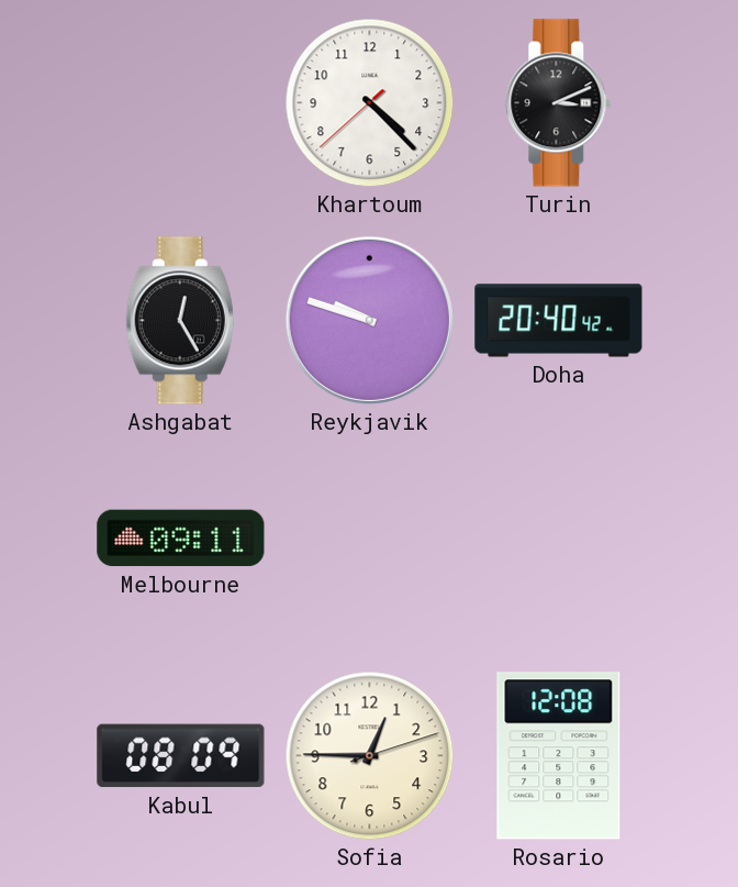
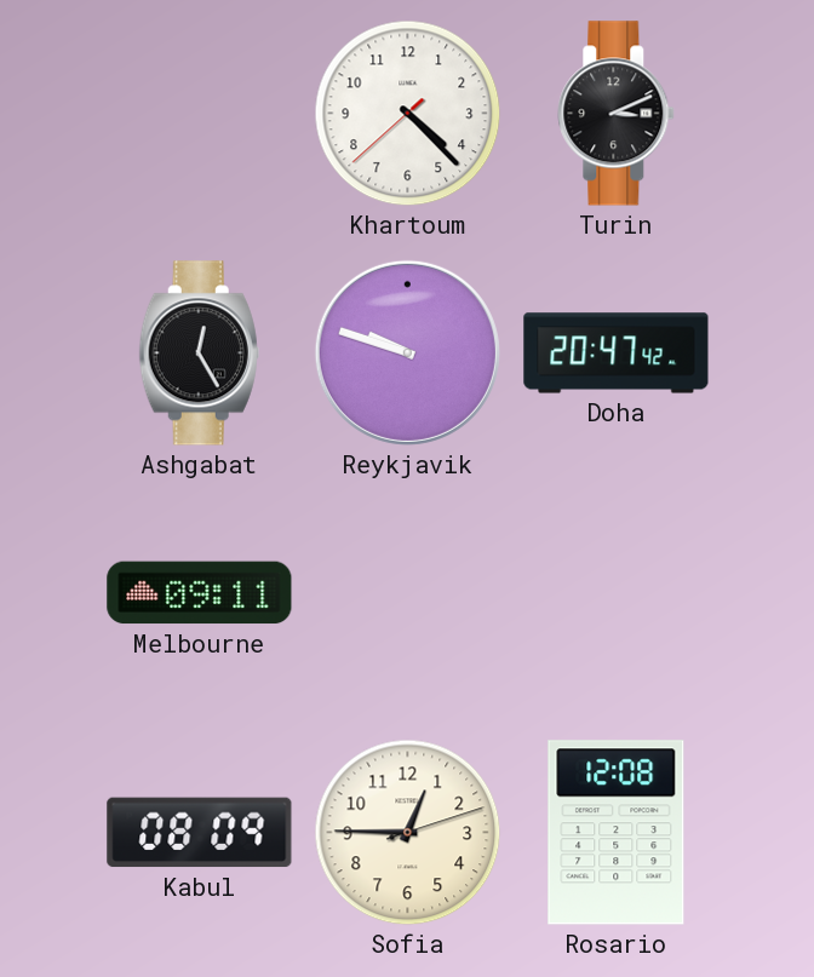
Doha: 20:40 -> 20:47 (617, 354)
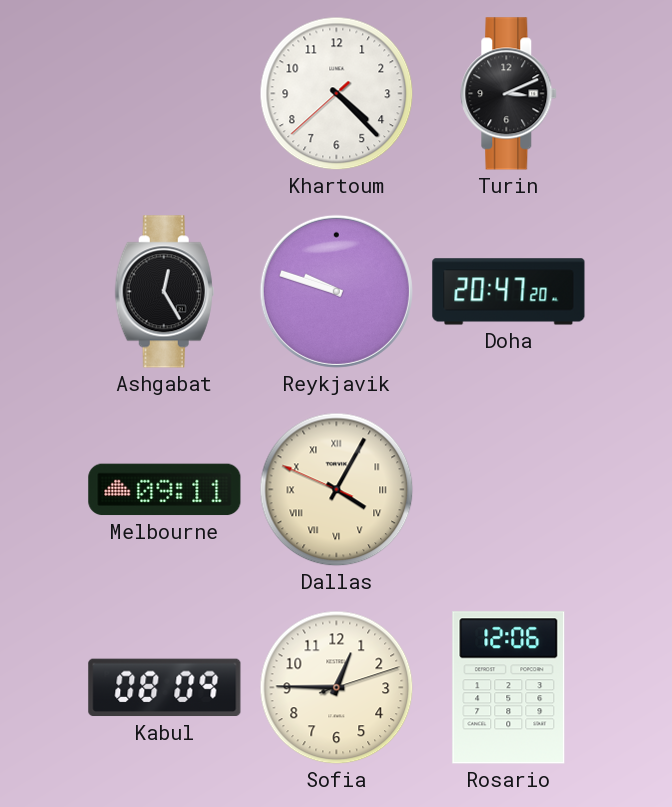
Doha: 20:47:42 -> 20:47:20 (509, 292)
Dallas: none -> 4:04 (337, 490)
Rosario: 12:08 -> 12:06 (509, 688)
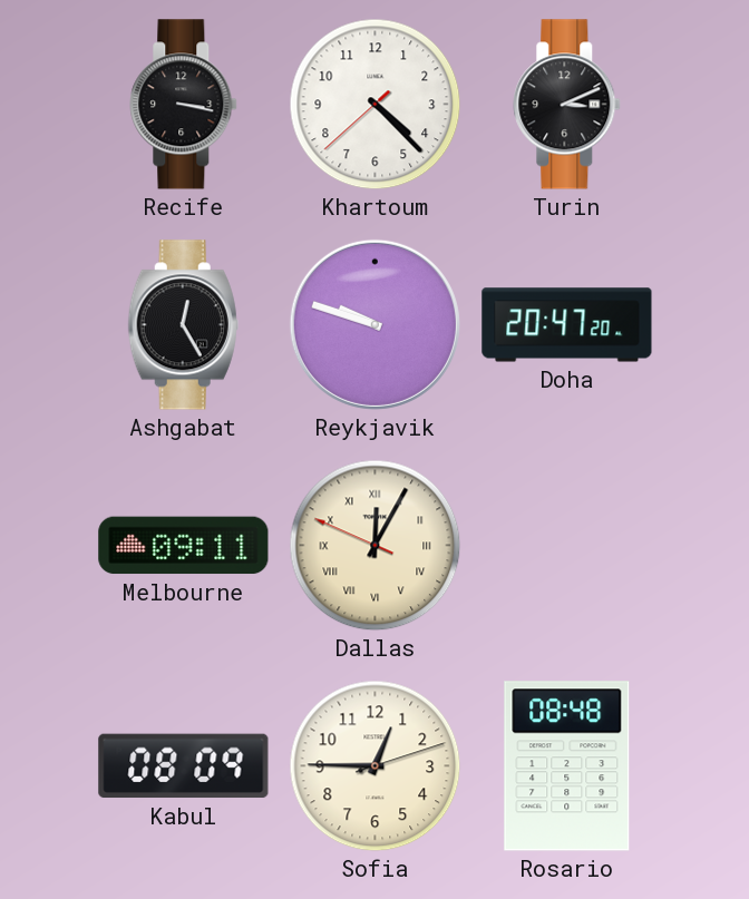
Recife: none -> 3:17 (184, 105)
Dallas: 4:04 -> 12:04 (376, 546)
Rosario: 12:06 -> 08:48 (567, 766)
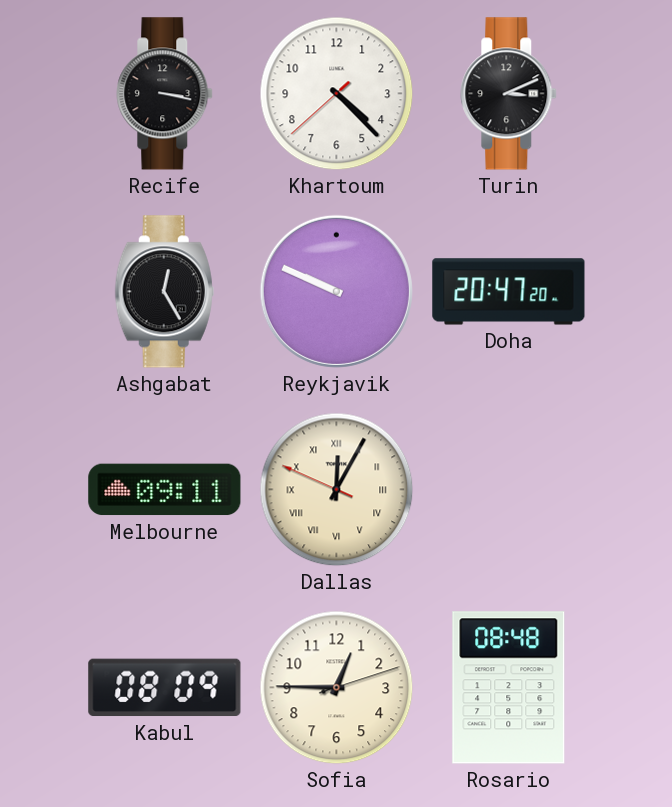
Reykjavik: 9:48 -> 9:49 (336, 291)
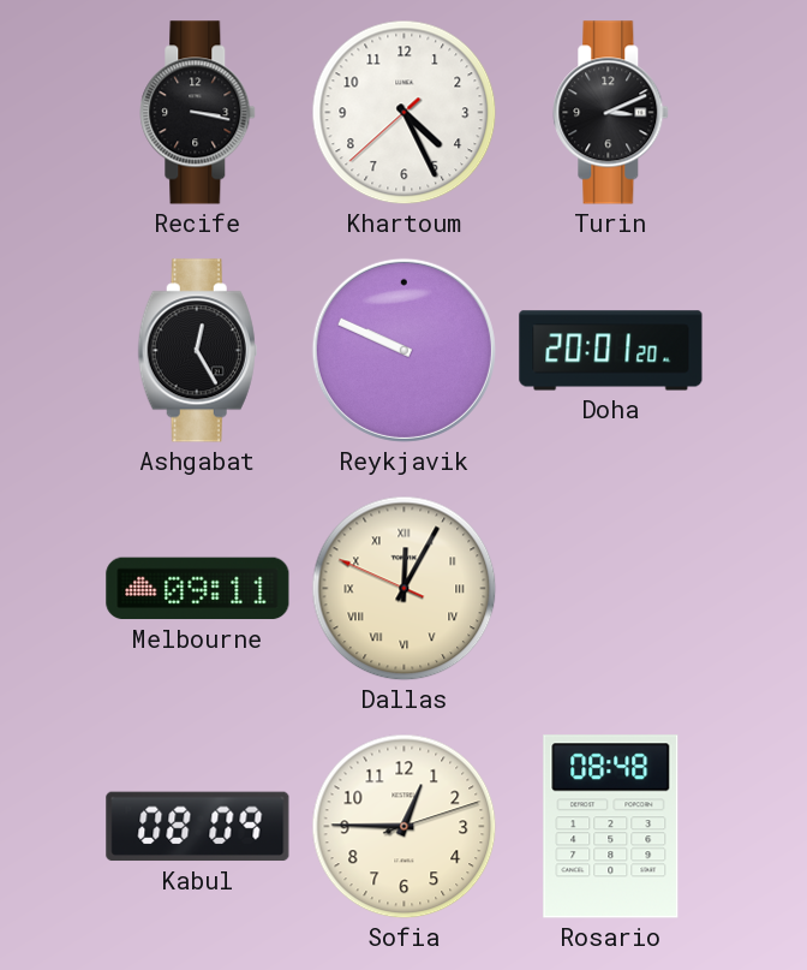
Khartoum: 4:22 -> 4:25 (405, 113)
Doha: 20:47 -> 20:01 (611, 351)
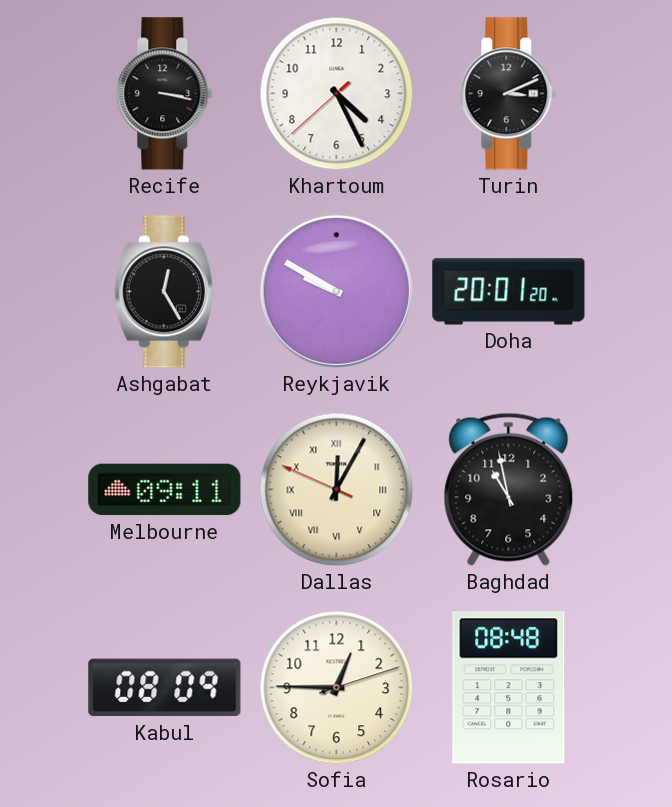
Reykjavik: 9:49 -> 9:50 (336, 291)
Baghdad: none -> 10:58 (509, 489)
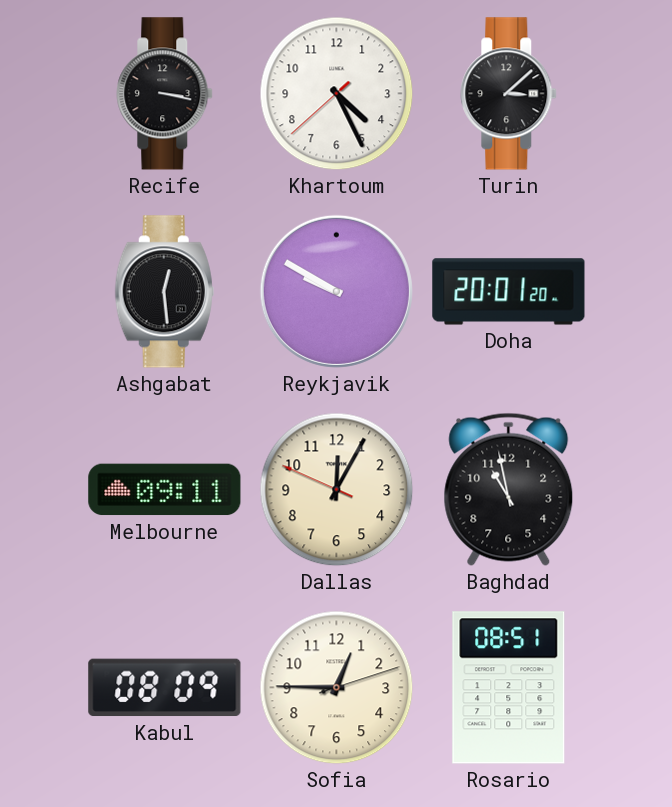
Turin: 3:11 -> 3:08 (509, 94)
Ashgabat: 12:25 -> 12:29 (164, 292)
Dallas numerals: Roman -> Arabic (337, 490)
Rosario: 08:48 -> 08:51 (509, 688)
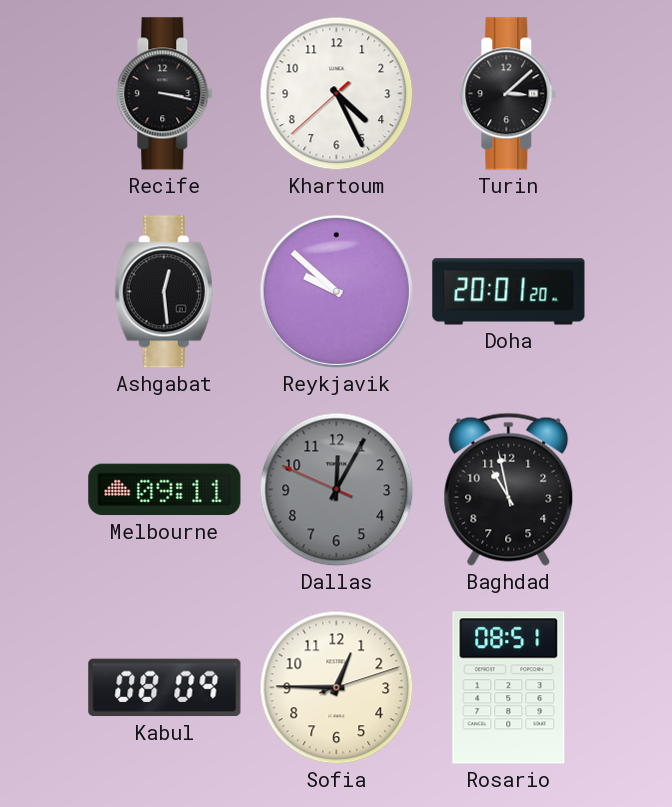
Reykjavik: 9:50 -> 9:52 (336, 291)
Dallas dial: cream -> grey (337, 490)
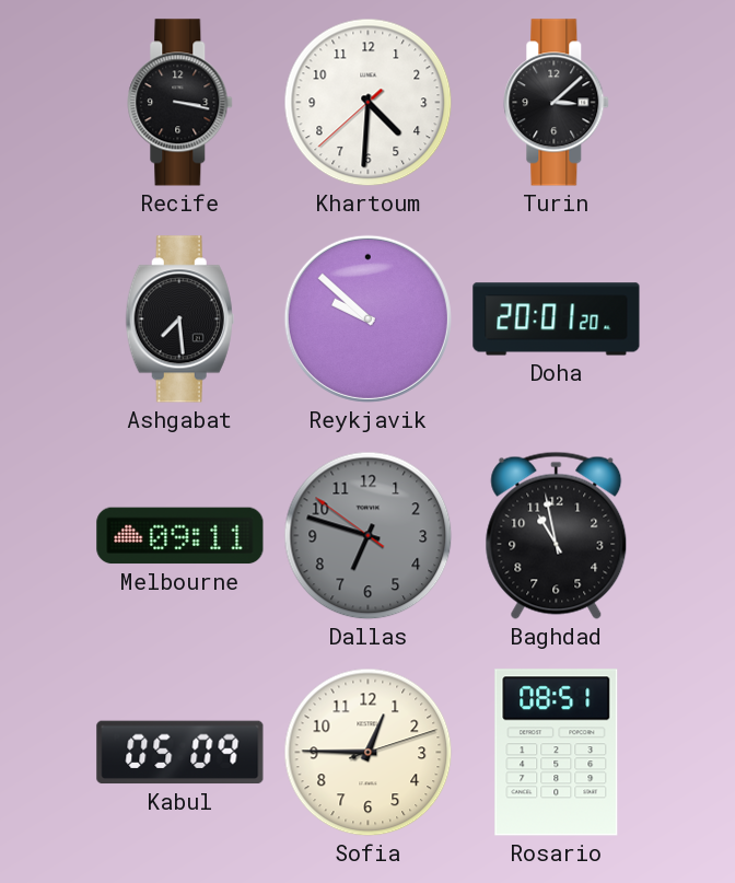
Khartoum: 4:25 -> 4:30 (369, 103)
Ashgabat: 12:29 -> 7:29 (179, 319)
Dallas: 12:04 -> 6:47 (369, 536)
Kabul: 08:09 -> 05:09 (180, 753)
